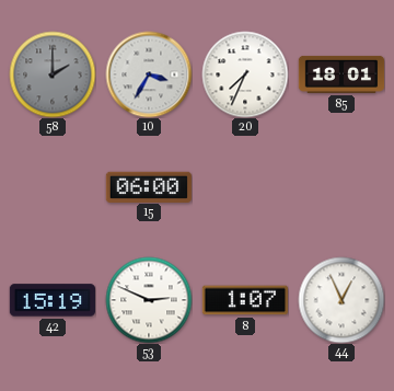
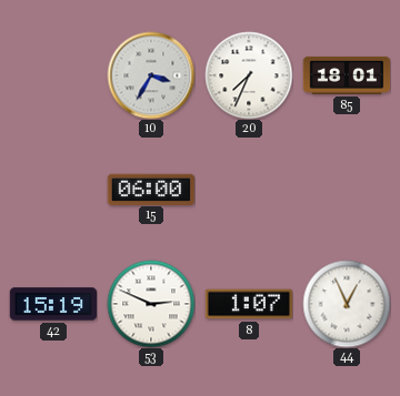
58: 2:00 -> none (53, 74)
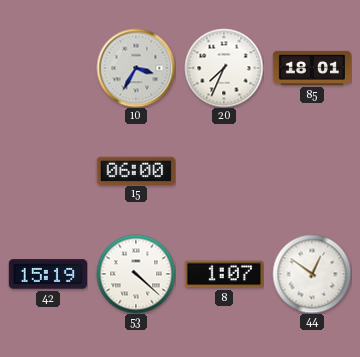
53: 2:49 -> 4:22 (136, 274)
44: 12:56 -> 12:51 (312, 274)
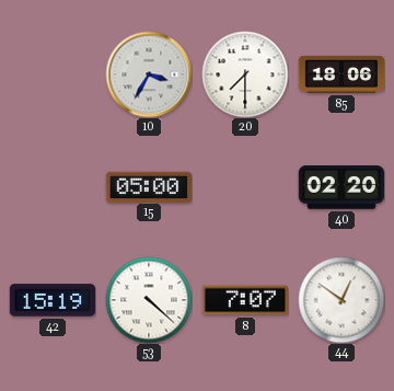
20: 7:34 -> 7:30 (245, 74)
85: 18:01 -> 18:06 (341, 74)
15: 06:00 -> 05:00 (148, 186)
40: none -> 02:20 (340, 187)
8: 1:07 -> 7:07 (244, 300)
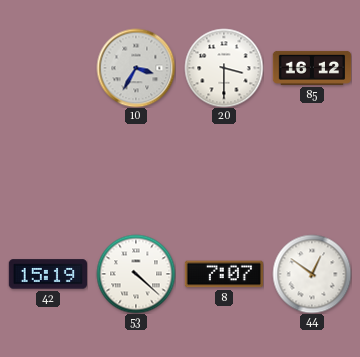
20: 7:30 -> 3:30 (224, 68)
85: 18:06 -> 16:12 (312, 68)
15: 05:00 -> none (148, 186)
40: 02:20 -> none (340, 187)
